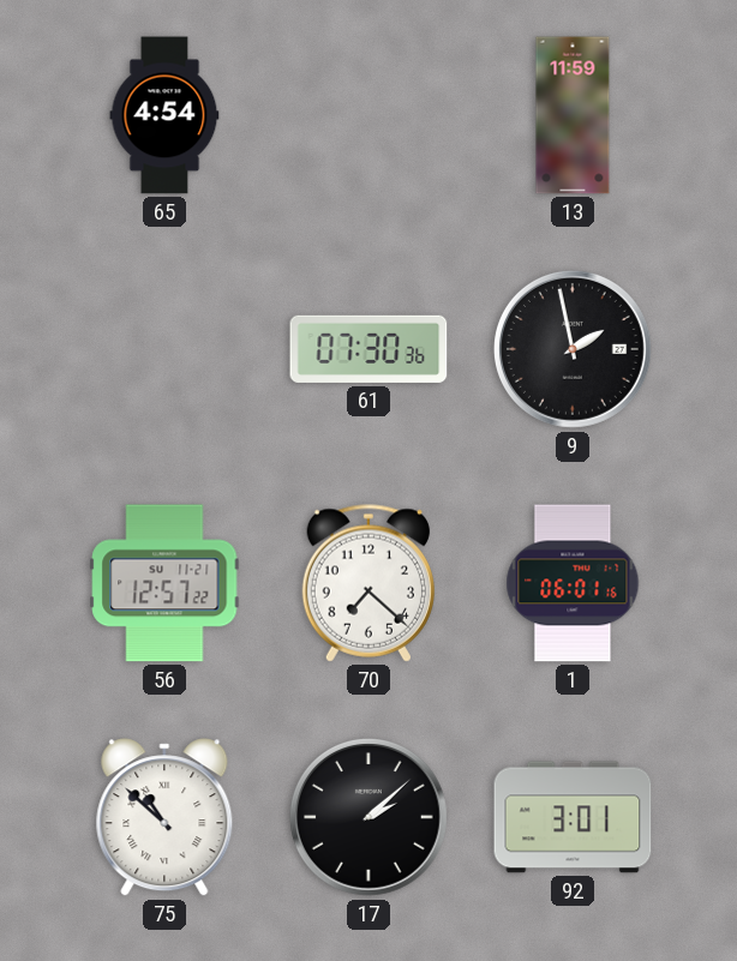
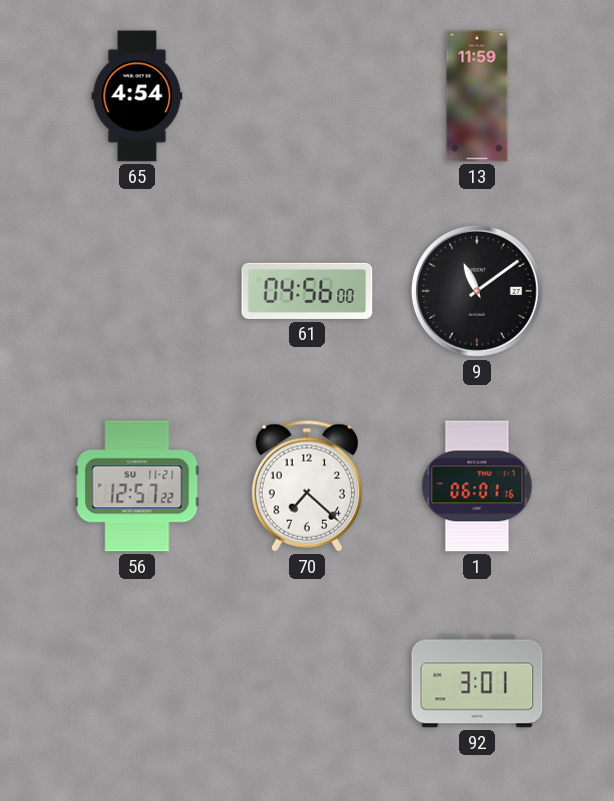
61: 07:30 -> 04:56 (307, 291)
9: 1:58 -> 11:09 (477, 291)
75: 10:52 -> none (164, 817)
17: 2:08 -> none (368, 817)
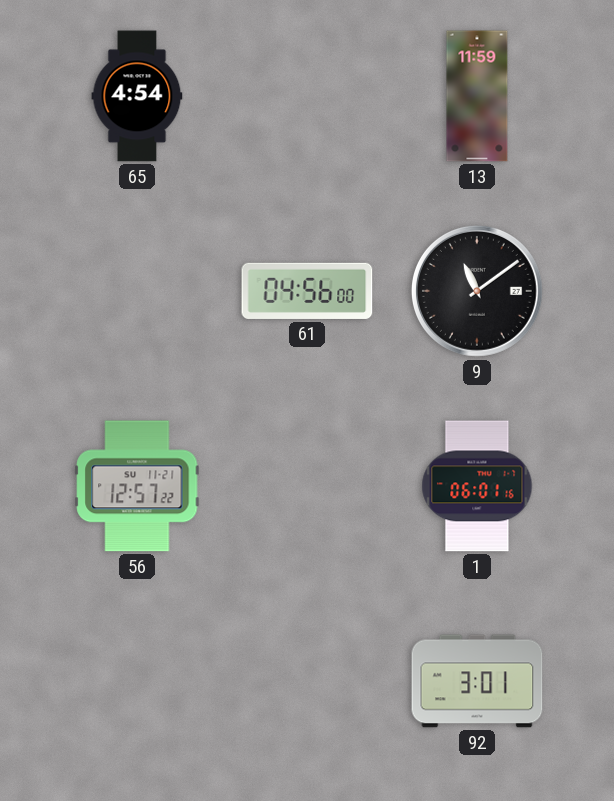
70: 7:22 -> none (306, 486)
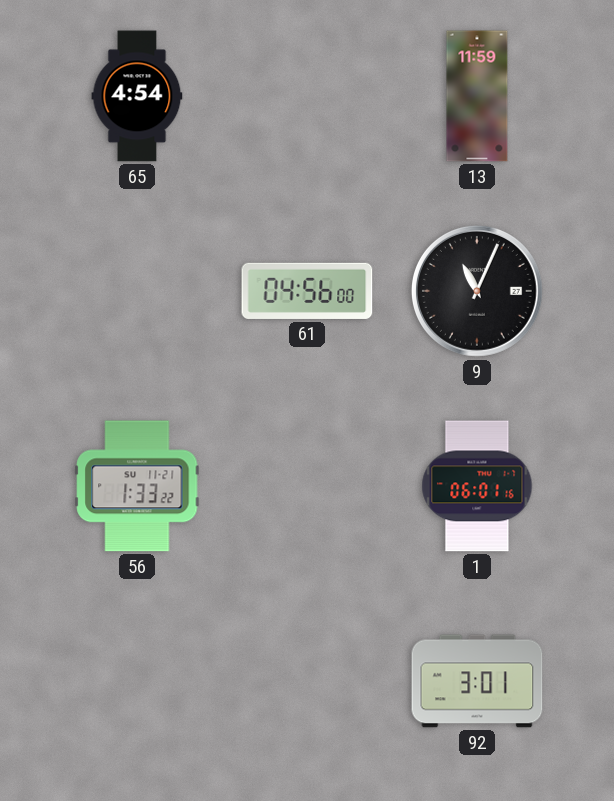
9: 11:09 -> 11:04 (477, 291)
56: 12:57 -> 1:33 (137, 486)
